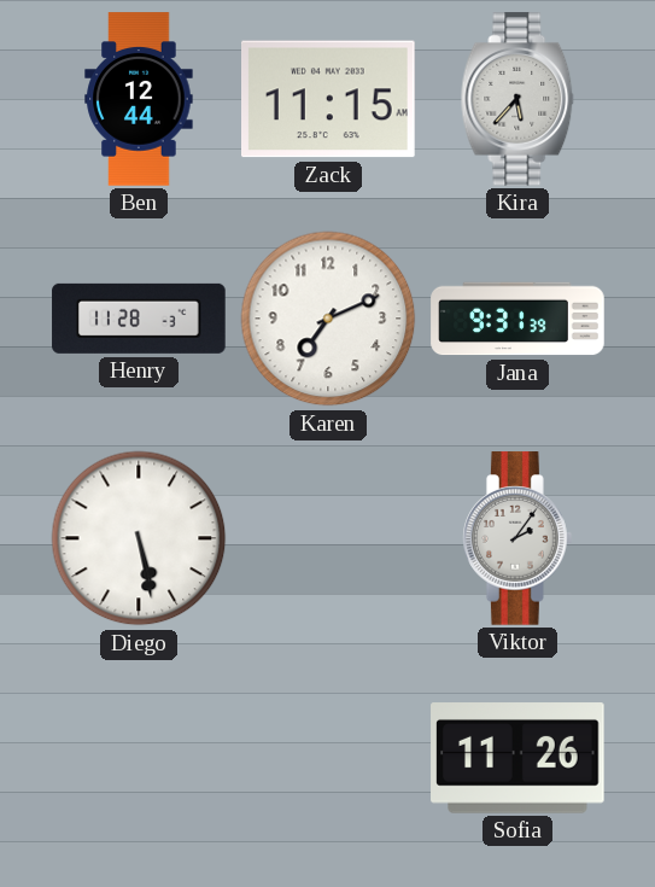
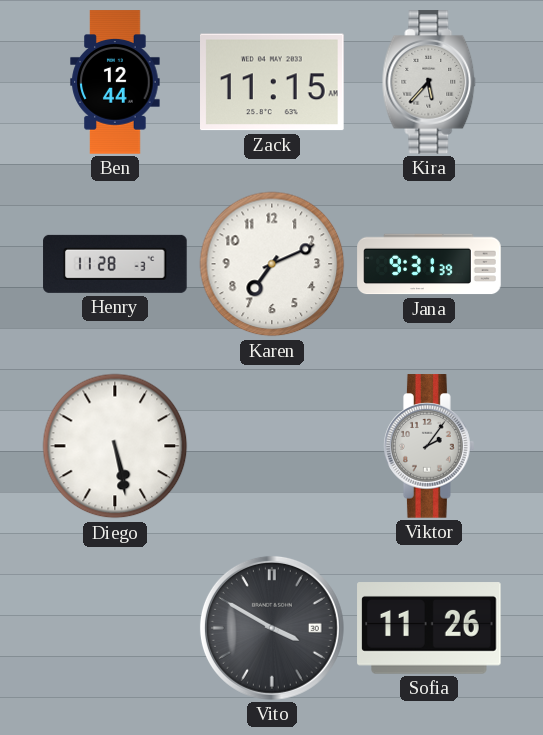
Vito: none -> 3:50 (272, 628)
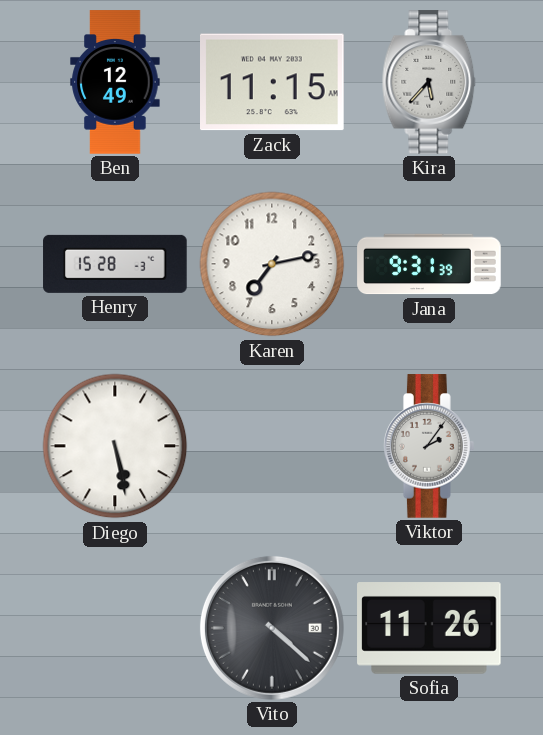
Ben: 12:44 -> 12:49 (115, 82)
Henry: 11:28 -> 15:28 (115, 264)
Karen: 7:11 -> 7:13 (272, 264)
Vito: 3:50 -> 4:22 (272, 628)
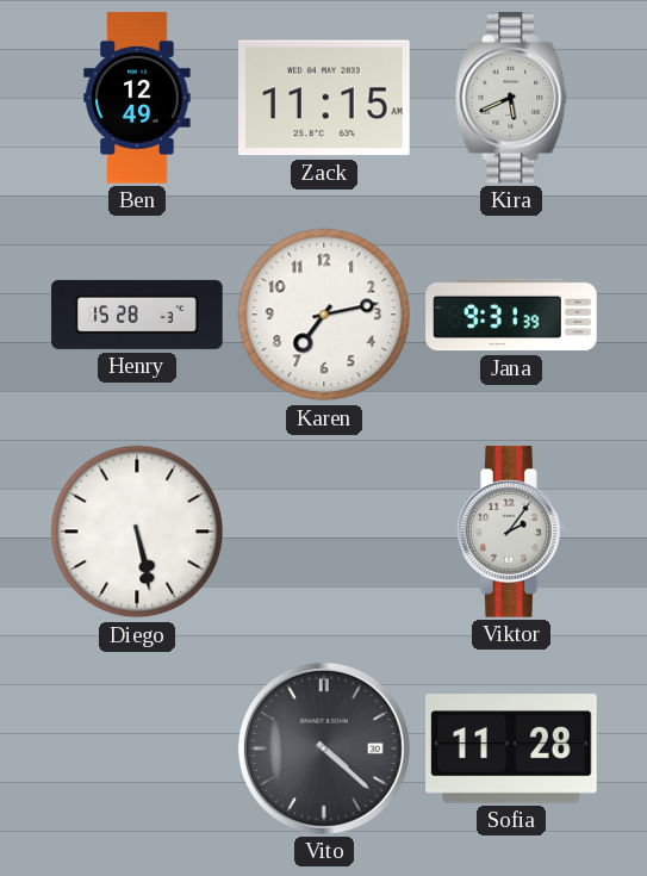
Kira: 5:37 -> 5:41 (511, 98)
Sofia: 11:26 -> 11:28 (511, 748)
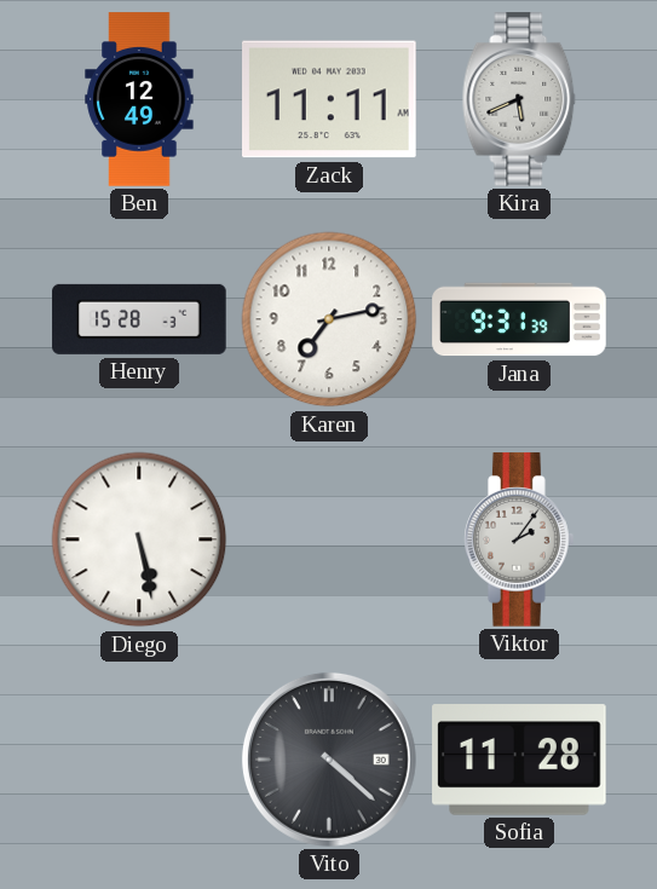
Zack: 11:15 -> 11:11 (330, 99)
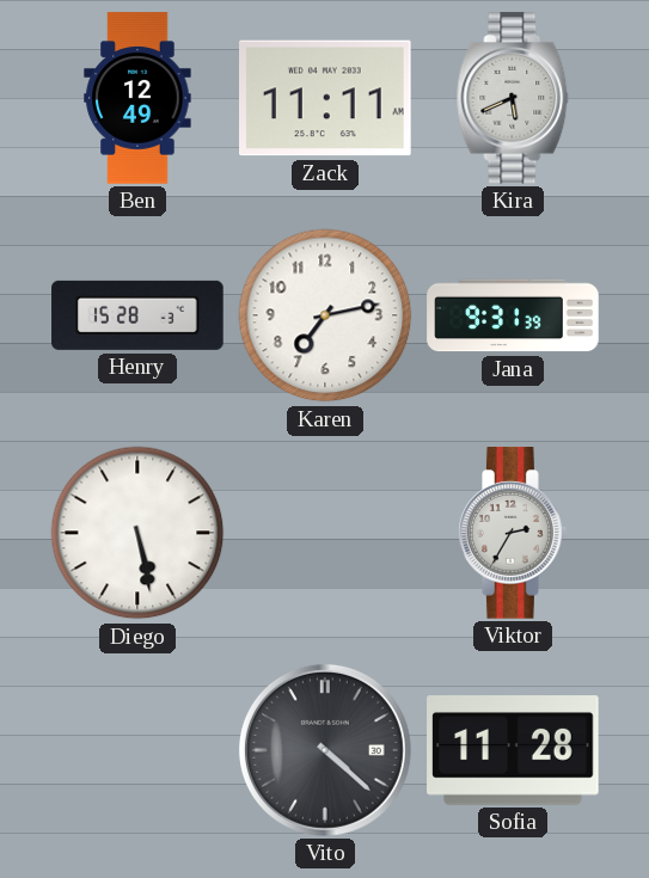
Viktor: 2:06 -> 2:35 (514, 533)
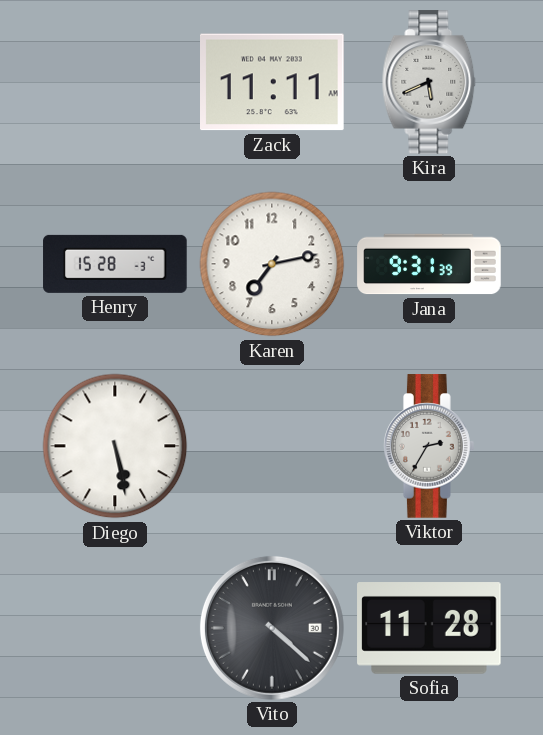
Ben: 12:49 -> none (137, 98)
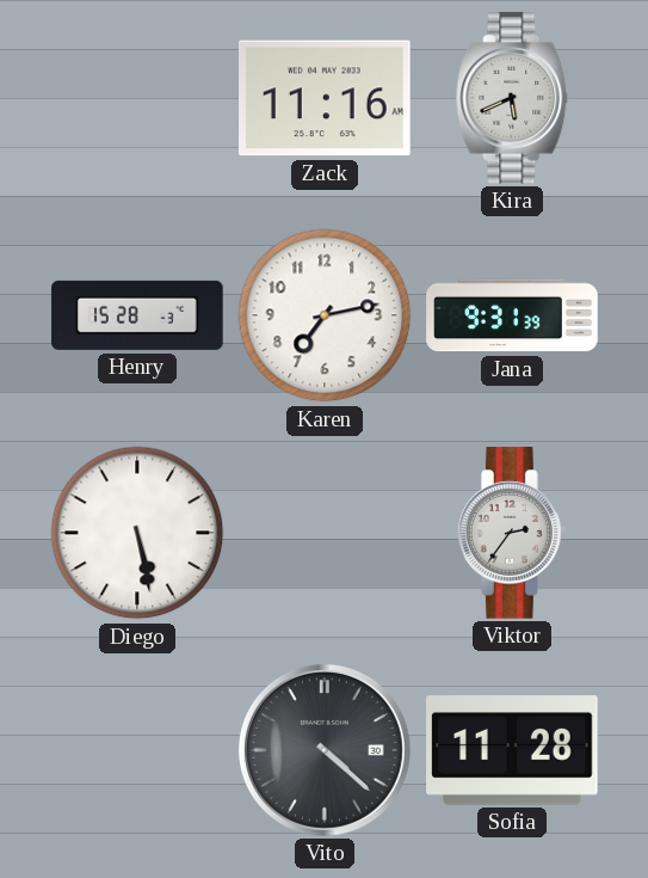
Zack: 11:11 -> 11:16 (326, 98)
Viktor: 2:35 -> 2:36 (513, 533)
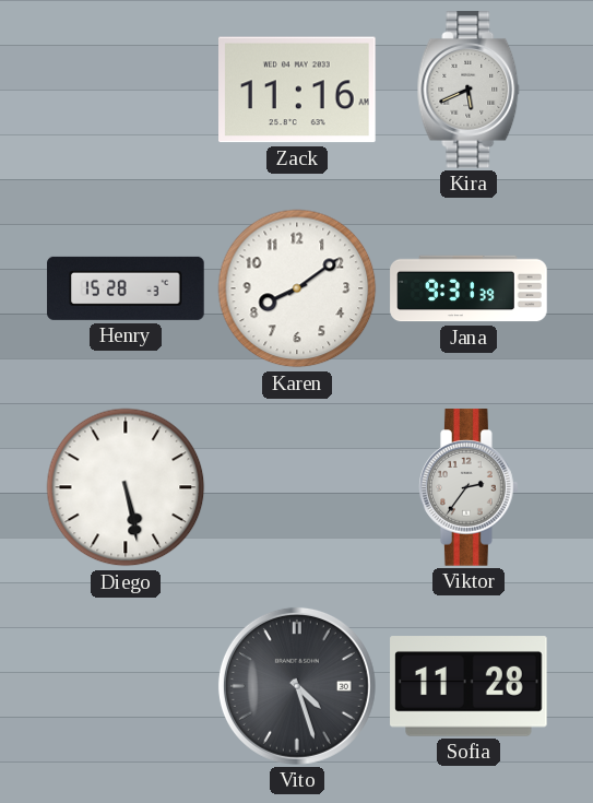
Karen: 7:13 -> 8:09 (297, 288)
Vito: 4:22 -> 4:27 (297, 686)
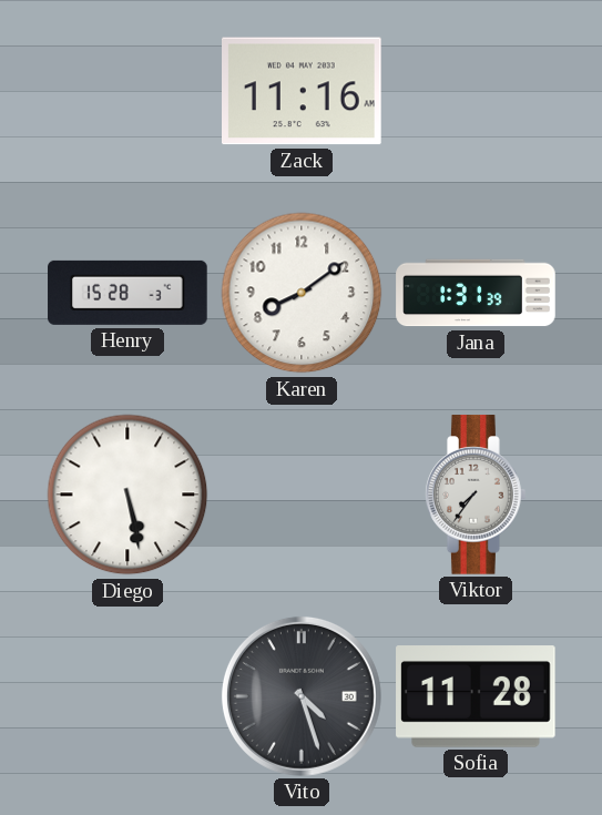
Kira: 5:41 -> none (469, 90)
Jana: 9:31 -> 1:31 (476, 293)
Viktor: 2:36 -> 7:36 (477, 495)
